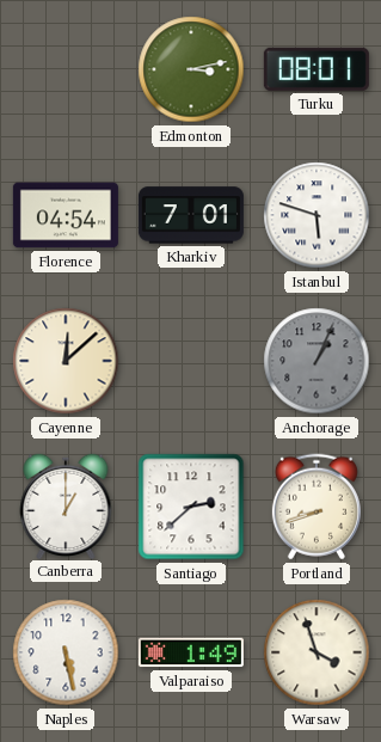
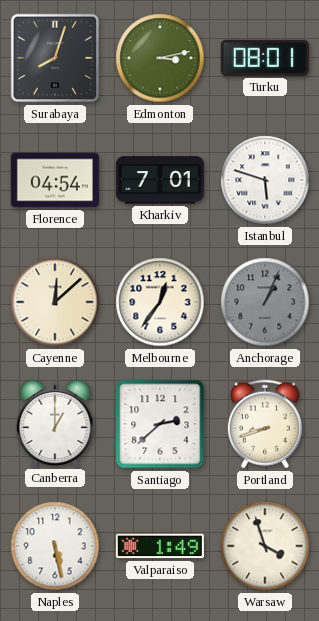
Surabaya: none -> 8:03 (55, 58)
Melbourne: none -> 12:36 (160, 302)
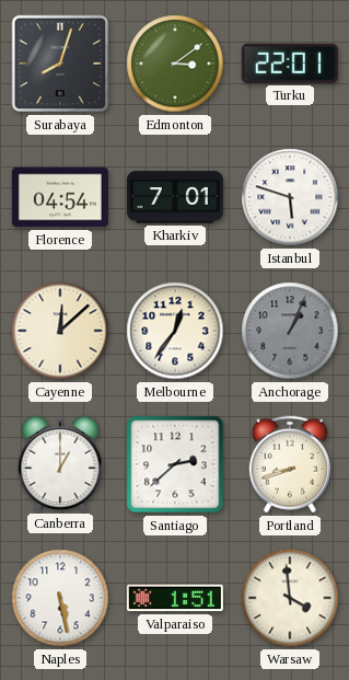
Edmonton: 3:13 -> 3:09 (175, 64)
Turku: 08:01 -> 22:01 (290, 64)
Valparaiso: 1:49 -> 1:51 (175, 598)
Warsaw: 3:57 -> 3:59 (290, 598)
